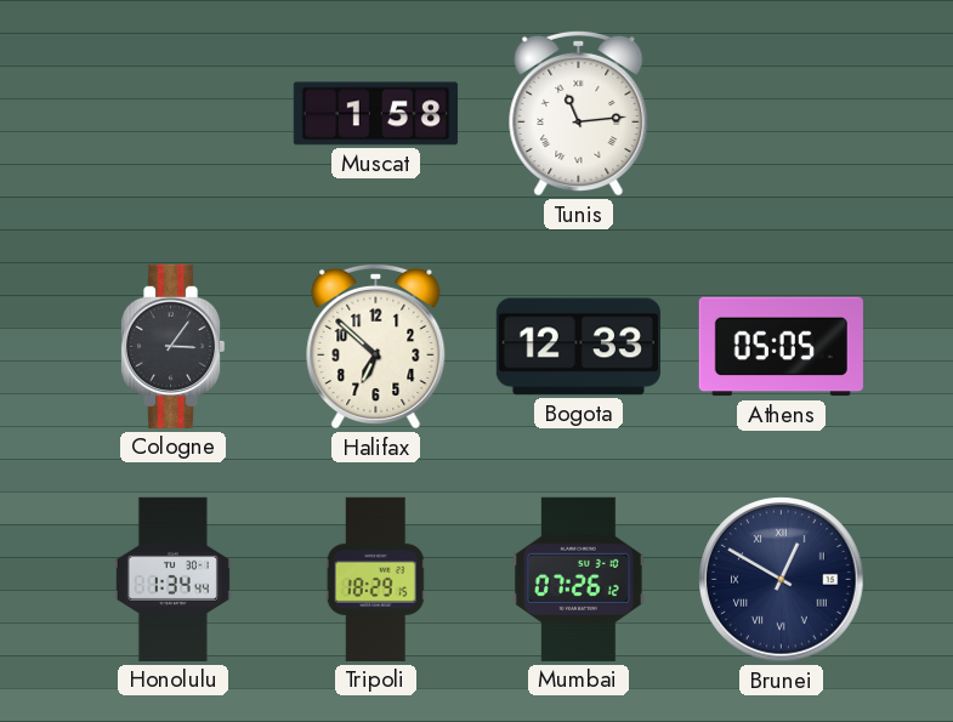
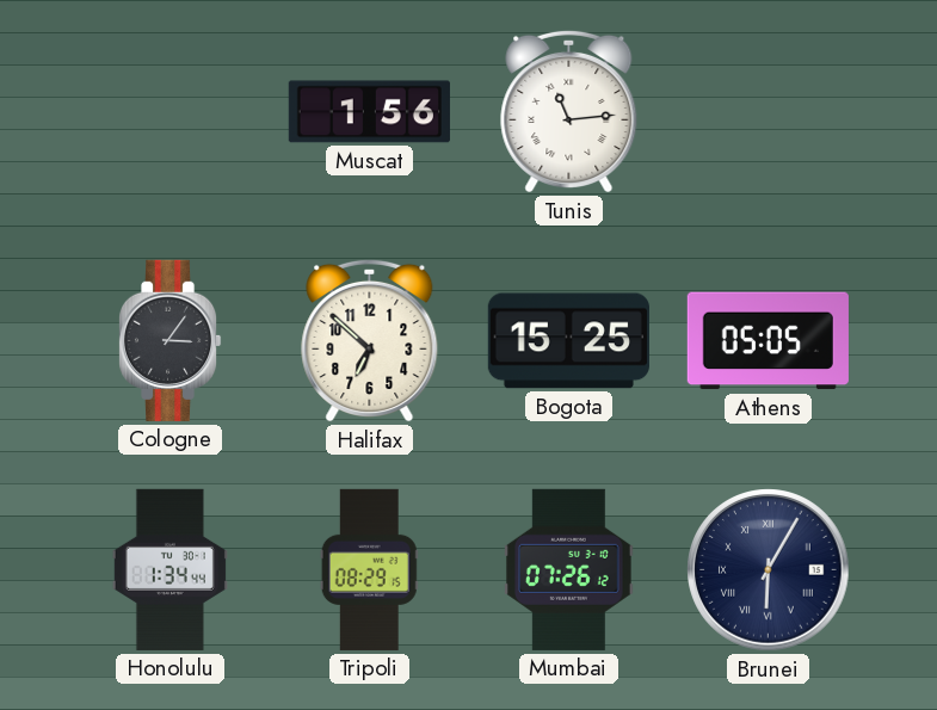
Muscat: 1:58 -> 1:56 (369, 112)
Bogota: 12:33 -> 15:25 (568, 341)
Tripoli: 18:29 -> 08:29 (369, 569)
Brunei: 12:50 -> 6:05 (769, 570)
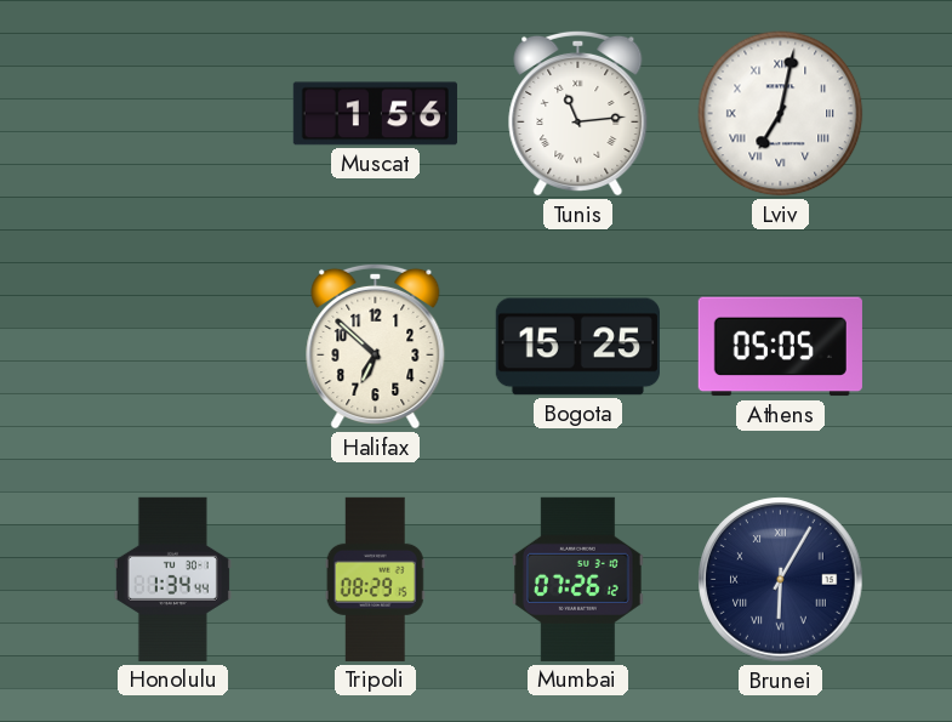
Lviv: none -> 7:02 (781, 114)
Cologne: 3:06 -> none (169, 340)
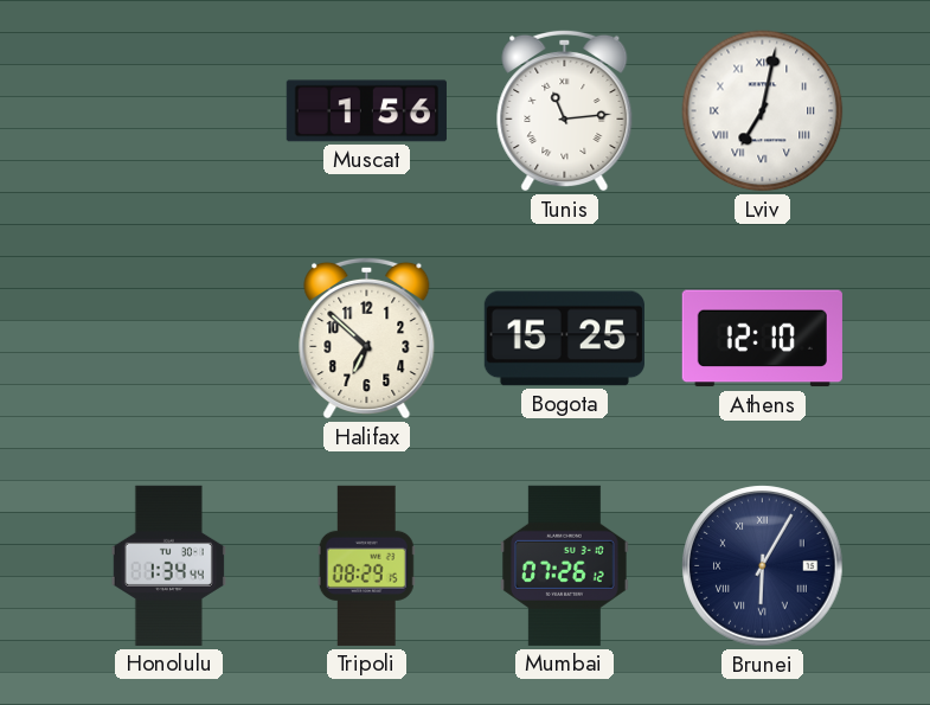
Athens: 05:05 -> 12:10 (762, 339)
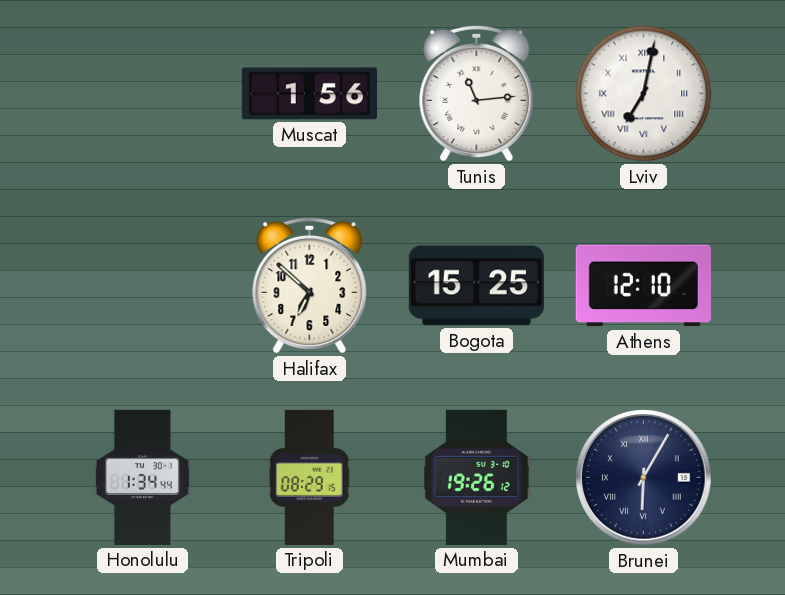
Mumbai: 07:26 -> 19:26 (476, 477)
